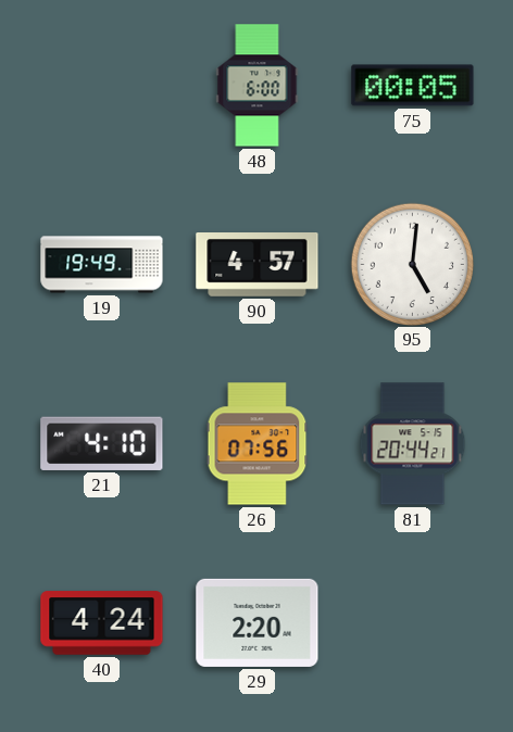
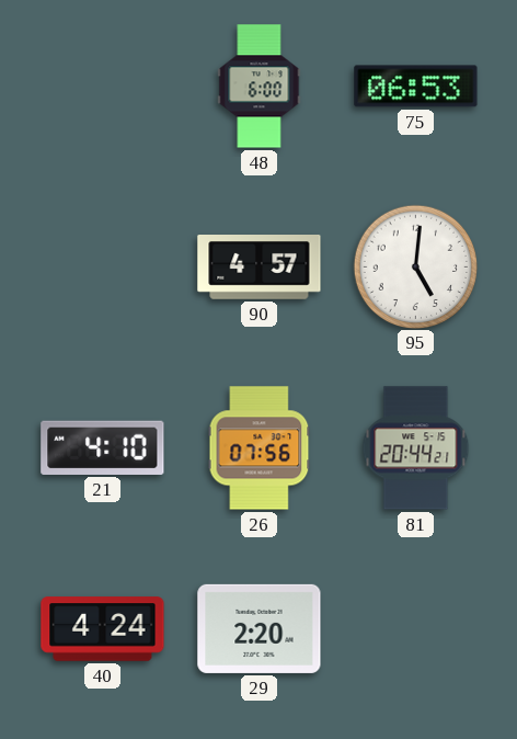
75: 00:05 -> 06:53 (416, 87)
19: 19:49 -> none (102, 265)
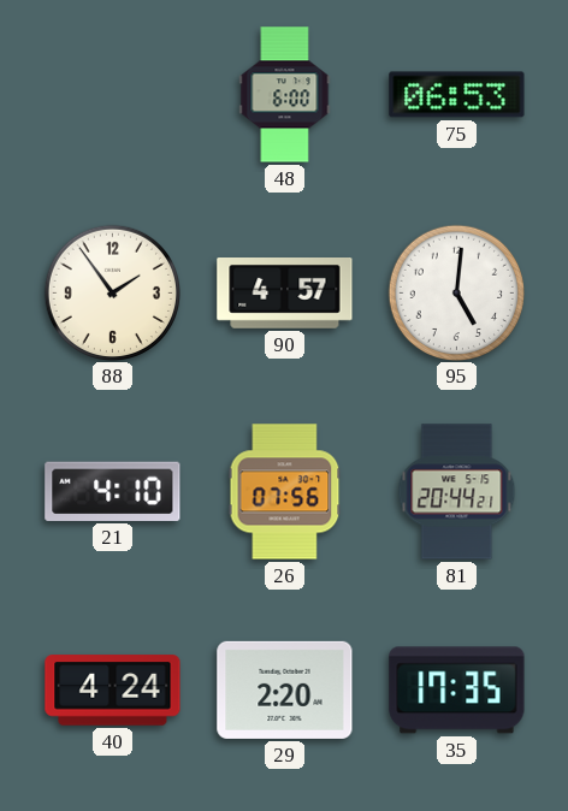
88: none -> 1:54 (112, 292)
35: none -> 17:35 (457, 691)
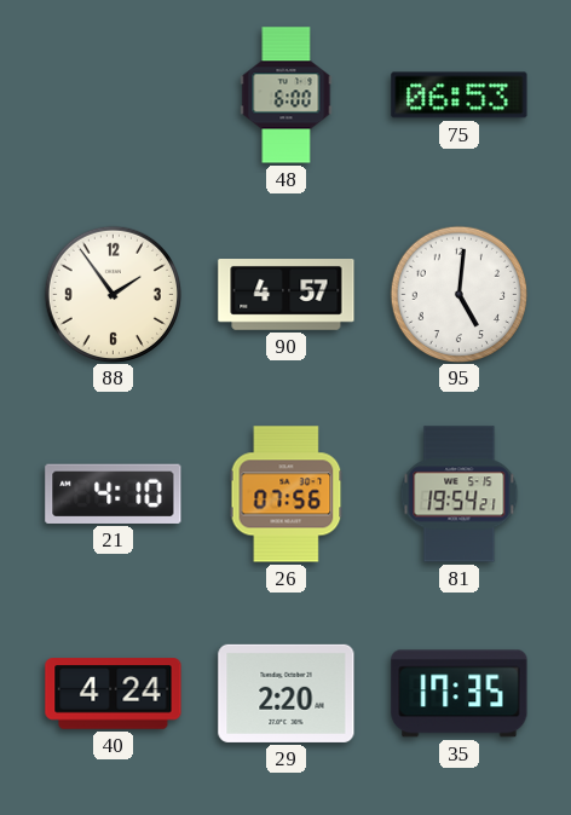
81: 20:44 -> 19:54 (460, 495)
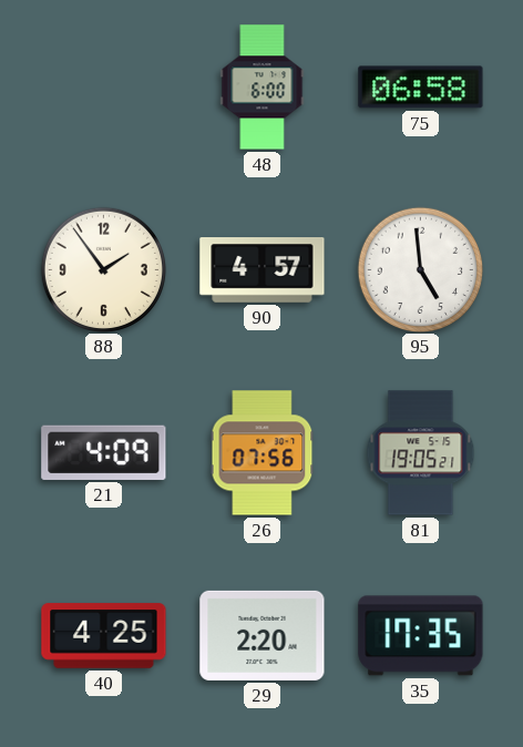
75: 06:53 -> 06:58 (421, 88)
95: 5:01 -> 4:59 (420, 269)
21: 4:10 -> 4:09 (104, 452)
81: 19:54 -> 19:05 (421, 453)
40: 4:24 -> 4:25 (104, 636)
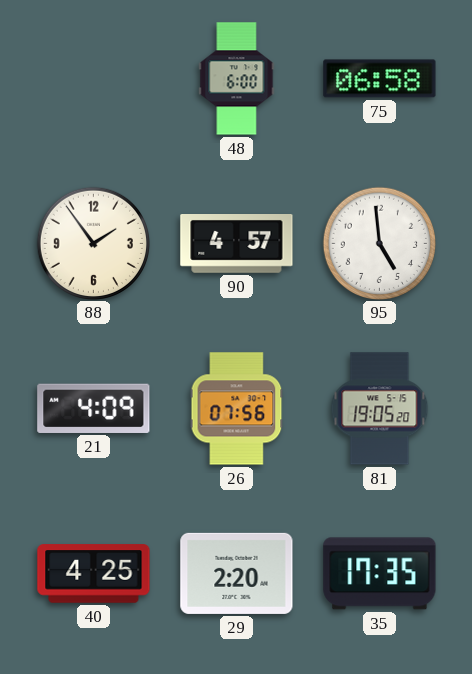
81: 19:05:21 -> 19:05:20 (380, 409)
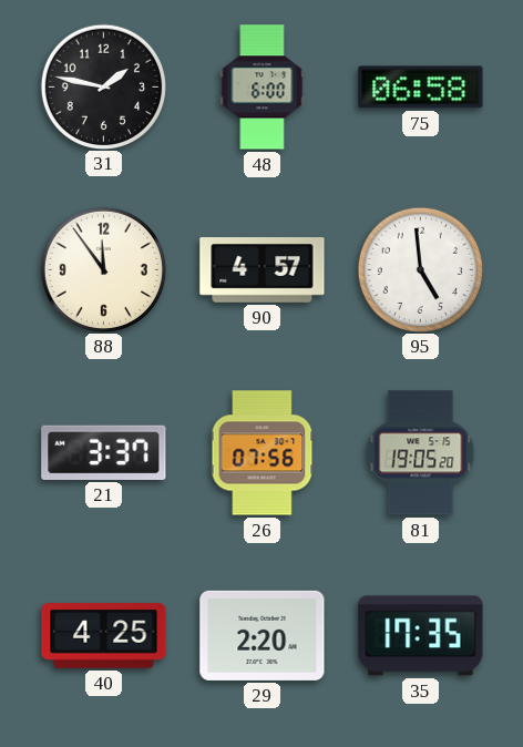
31: none -> 1:47 (103, 86)
88: 1:54 -> 11:54 (103, 269)
21: 4:09 -> 3:37 (104, 452)
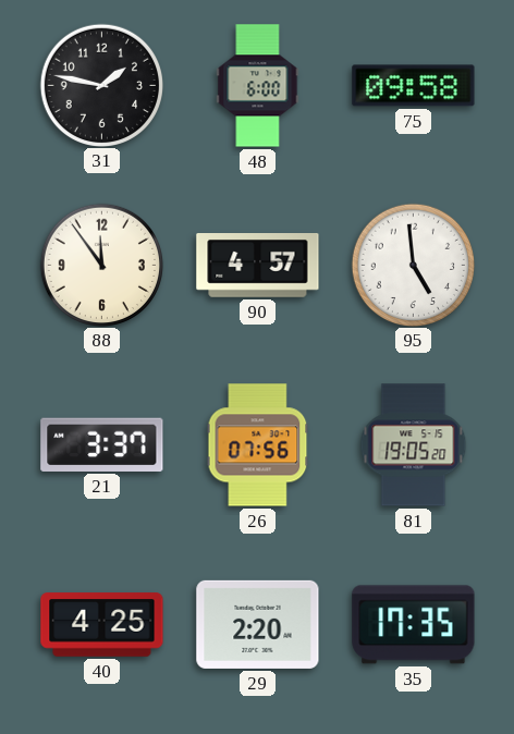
75: 06:58 -> 09:58 (414, 86)
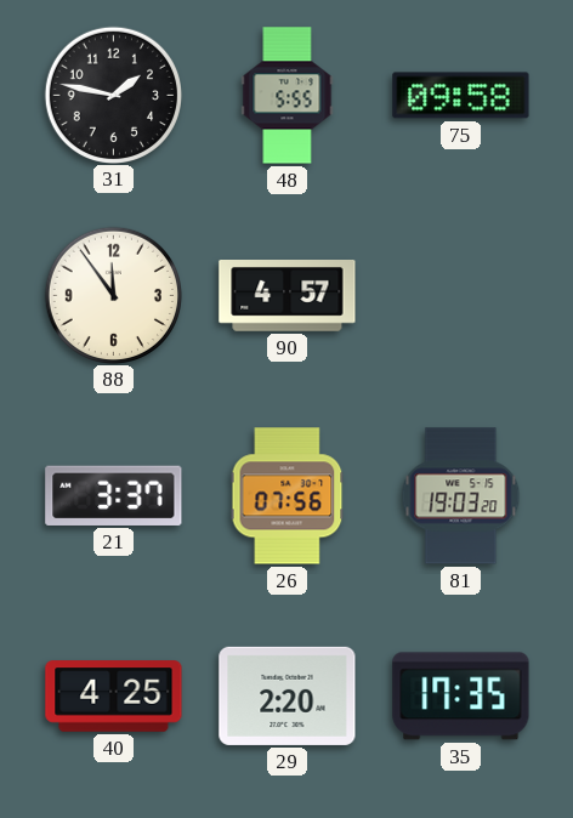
48: 6:00 -> 5:55 (288, 96)
95: 4:59 -> none (413, 265)
81: 19:05 -> 19:03 (461, 496)
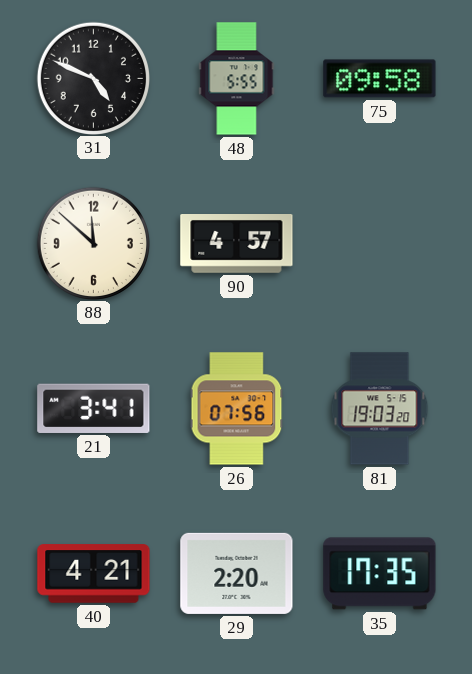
31: 1:47 -> 4:49 (93, 78)
88: 11:54 -> 11:52 (93, 243)
21: 3:37 -> 3:41 (94, 408)
40: 4:25 -> 4:21 (94, 574)
